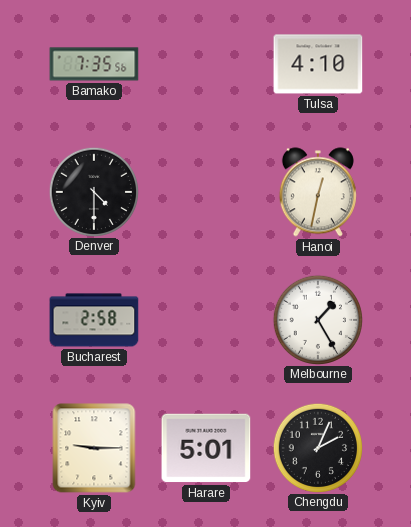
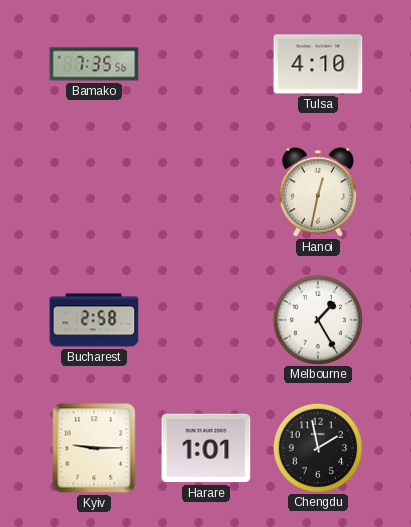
Denver: 4:30 -> none (93, 191)
Harare: 5:01 -> 1:01 (206, 448)
Chengdu: 2:04 -> 1:58 (317, 447)
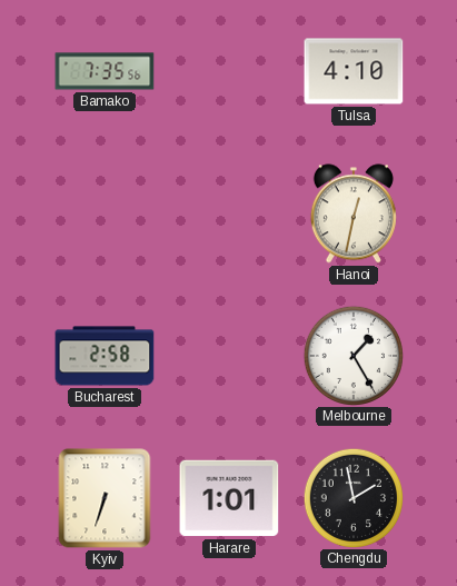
Kyiv: 9:15 -> 6:33 (105, 498)
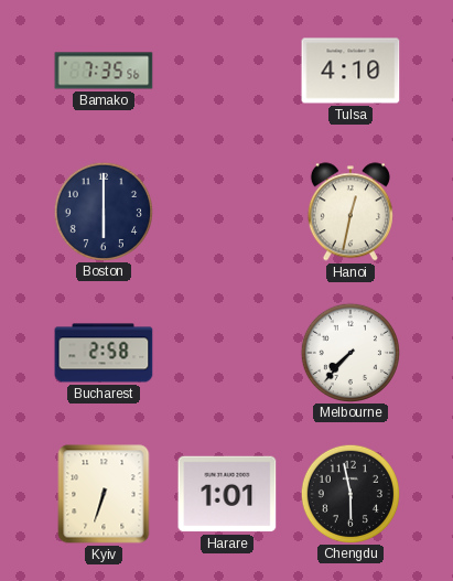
Boston: none -> 6:00 (103, 211)
Melbourne: 1:25 -> 7:37 (349, 352)
Chengdu: 1:58 -> 5:58 (349, 493)
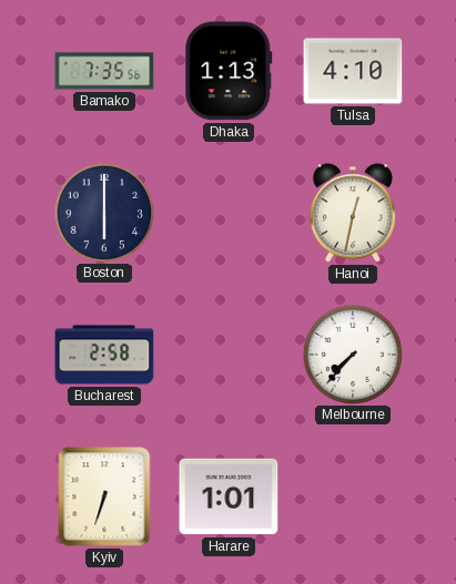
Dhaka: none -> 1:13 (229, 71)
Chengdu: 5:58 -> none (349, 493)
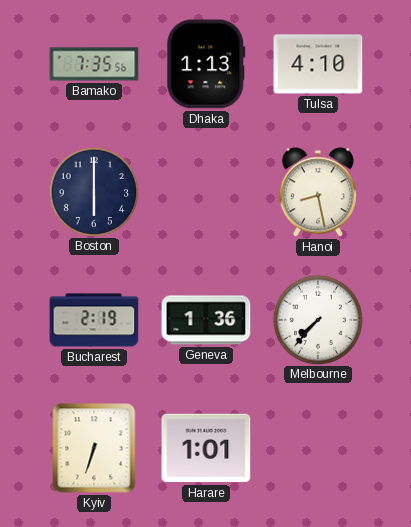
Hanoi: 12:32 -> 8:28 (318, 192)
Bucharest: 2:58 -> 2:19 (94, 320)
Geneva: none -> 1:36 (206, 320)
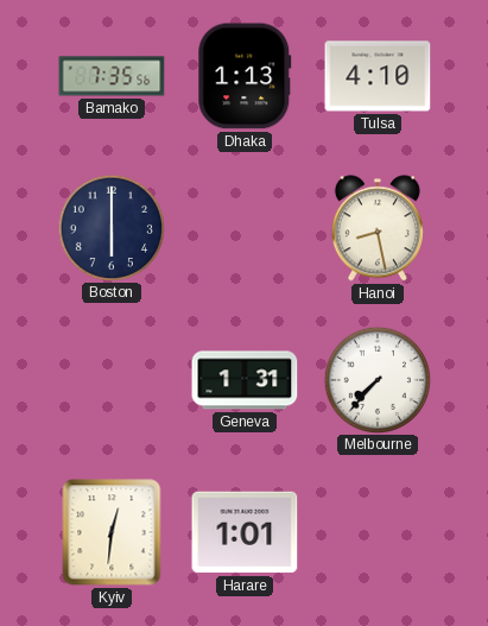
Bucharest: 2:19 -> none (94, 320)
Geneva: 1:36 -> 1:31 (245, 380)
Kyiv: 6:33 -> 12:31 (112, 532)
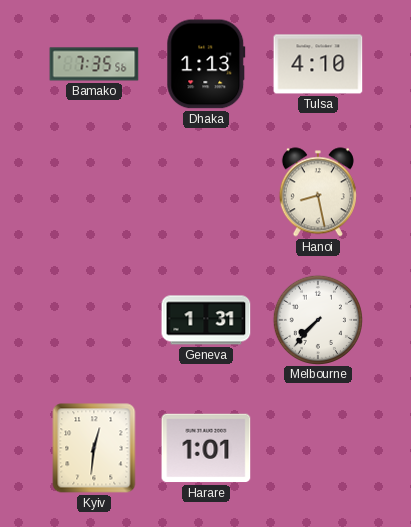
Boston: 6:00 -> none (110, 227)
